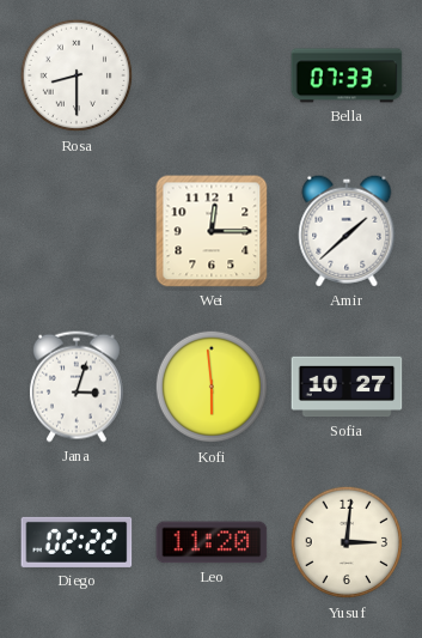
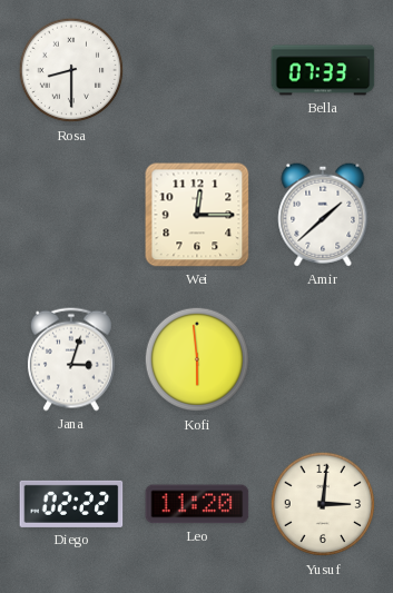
Sofia: 10:27 -> none (347, 387)
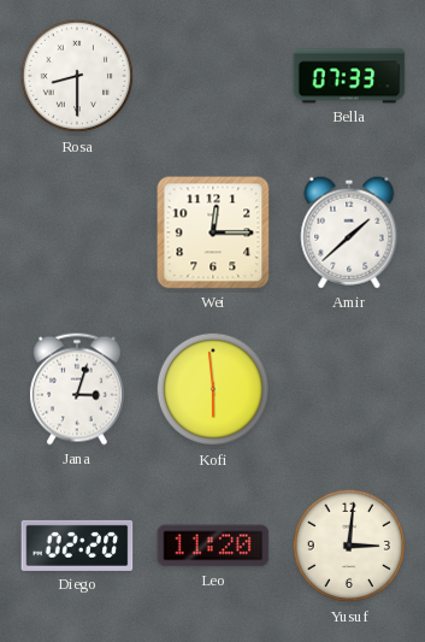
Diego: 02:22 -> 02:20 (77, 546)
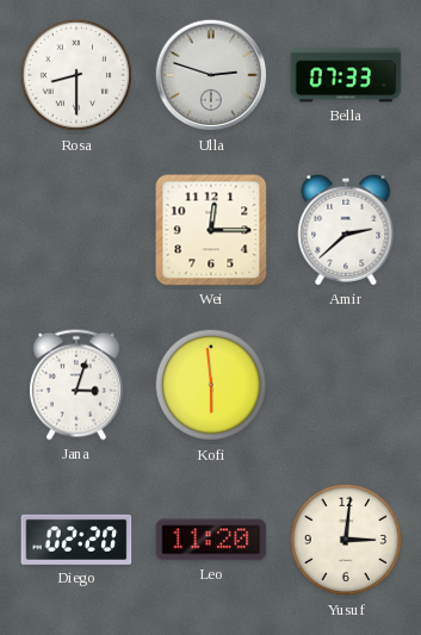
Ulla: none -> 2:48 (211, 75)
Amir: 1:38 -> 2:38 (346, 230)
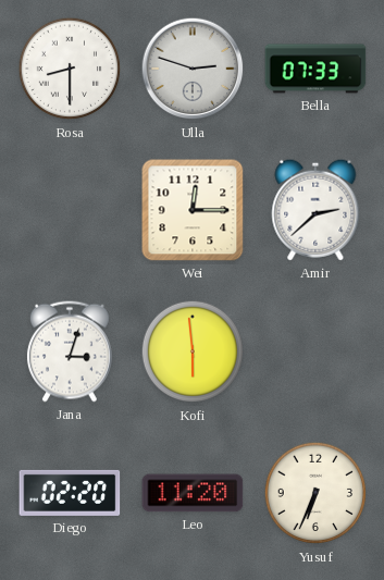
Yusuf: 3:01 -> 6:34 (315, 493)
